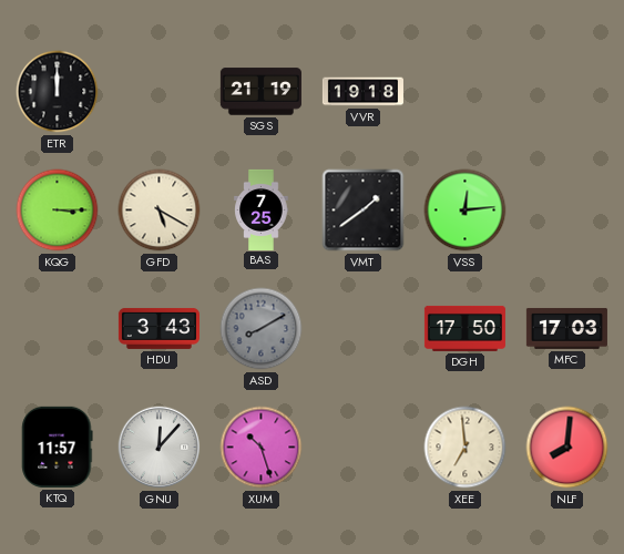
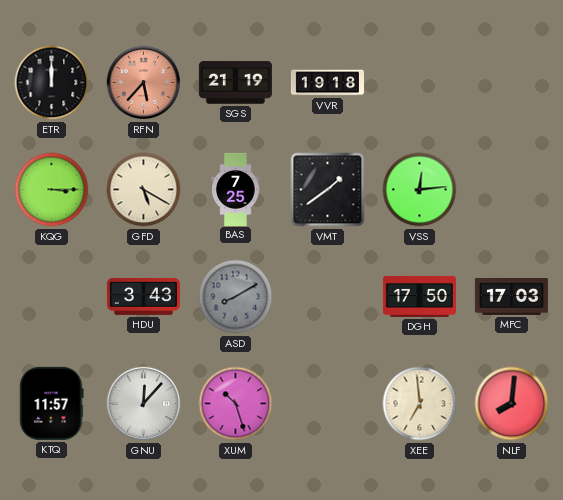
RFN: none -> 5:37 (144, 83)
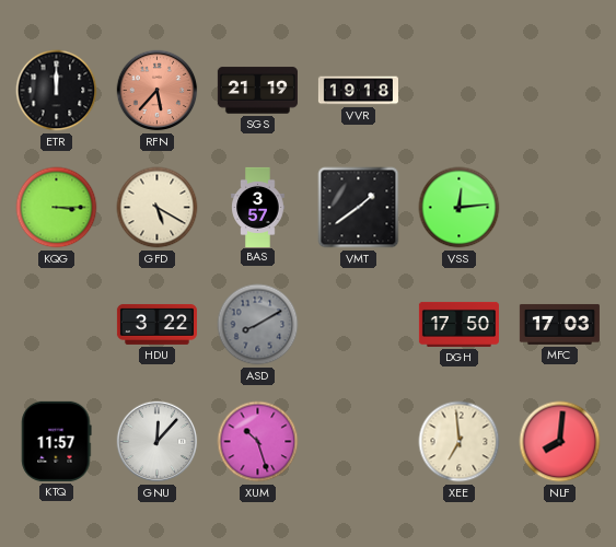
BAS: 7:25 -> 3:57 (258, 207)
HDU: 3:43 -> 3:22 (156, 324)
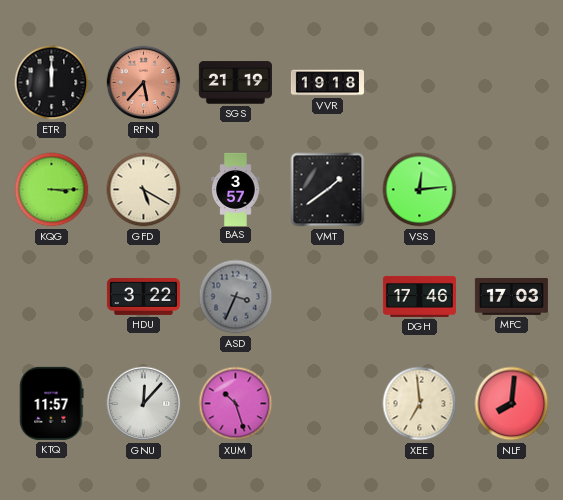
ASD: 8:10 -> 3:34 (236, 297)
DGH: 17:50 -> 17:46 (419, 296)
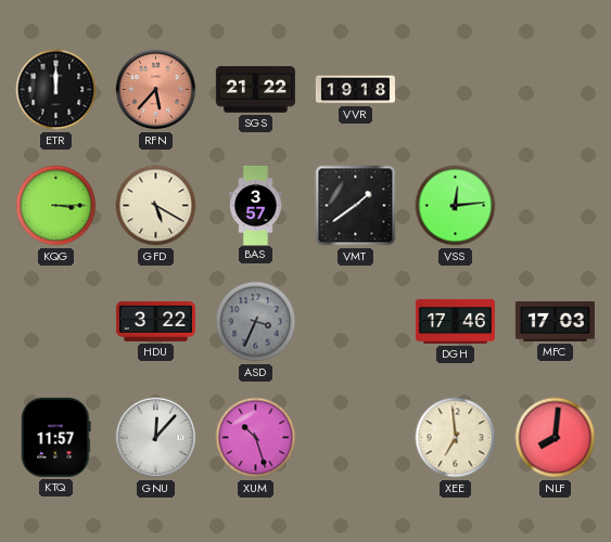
SGS: 21:19 -> 21:22 (255, 90)
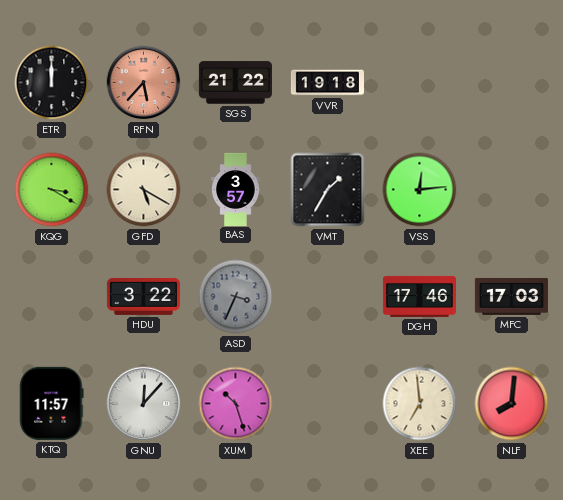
KQG: 3:15 -> 3:20 (52, 190)
VMT: 1:39 -> 1:35 (328, 190)
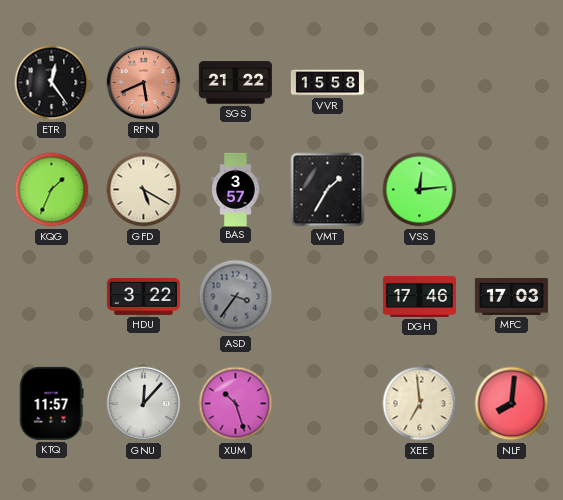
ETR: 12:00 -> 12:24 (52, 83)
RFN: 5:37 -> 5:41 (144, 83)
VVR: 19:18 -> 15:58 (327, 83)
KQG: 3:20 -> 1:34 (52, 190)
ASD: 3:34 -> 3:36 (236, 297)
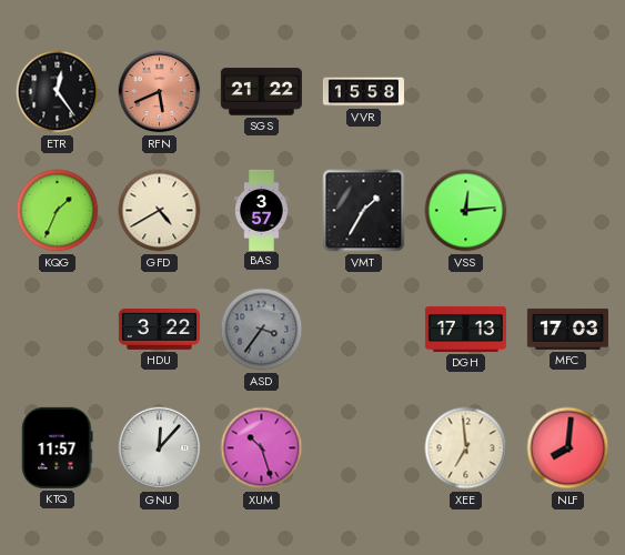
GFD: 5:20 -> 4:40 (160, 211)
DGH: 17:46 -> 17:13 (465, 329)
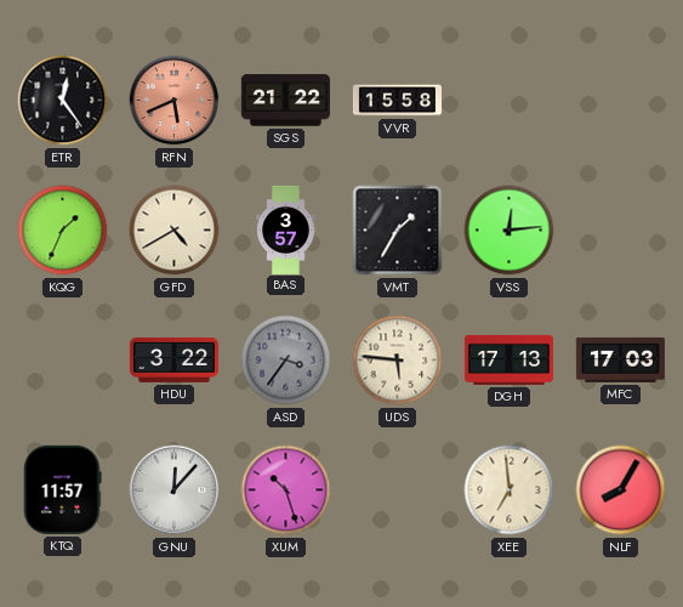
UDS: none -> 5:46 (398, 361)
NLF: 8:01 -> 8:05 (621, 490)
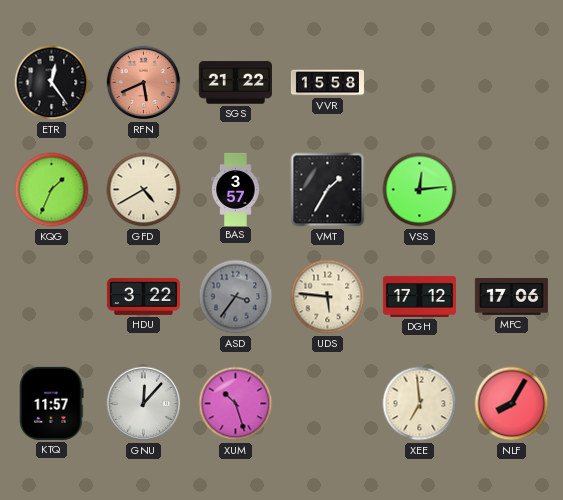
DGH: 17:13 -> 17:12 (419, 296)
MFC: 17:03 -> 17:06 (511, 296)
